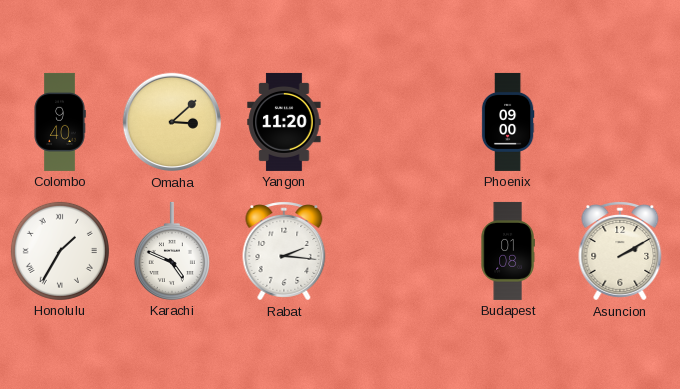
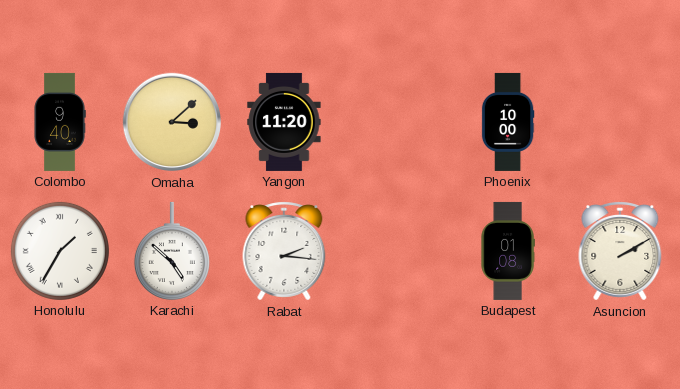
Phoenix: 09:00 -> 10:00 (508, 122)
Karachi: 4:49 -> 4:52 (172, 251)
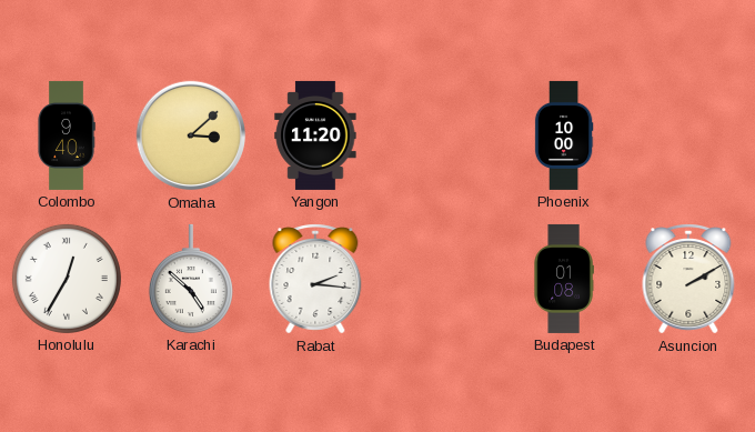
Honolulu: 1:35 -> 12:35 (67, 279)
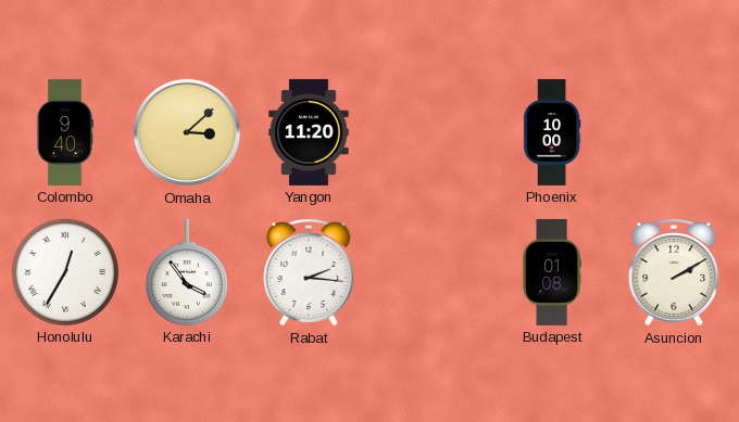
Karachi: 4:52 -> 3:54 (187, 272)
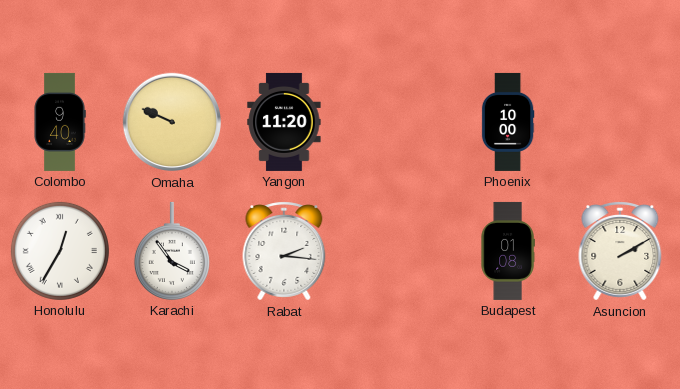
Omaha: 3:08 -> 9:49 (172, 122)
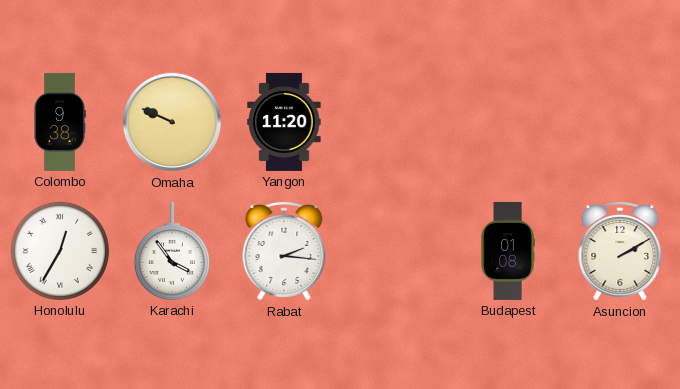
Colombo: 9:40 -> 9:38 (60, 122)
Phoenix: 10:00 -> none (508, 122)
